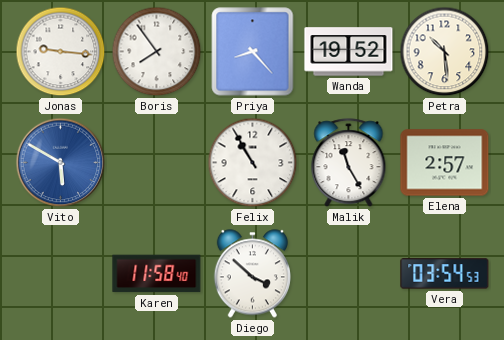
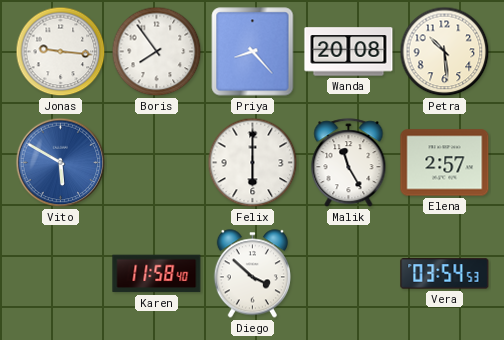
Wanda: 19:52 -> 20:08 (349, 52)
Felix: 10:55 -> 6:00 (253, 163)
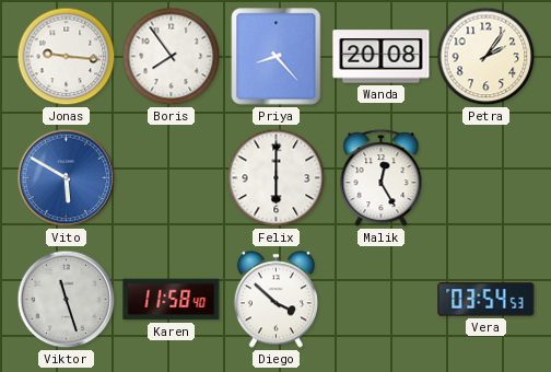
Petra: 10:29 -> 2:06 (486, 57)
Malik: 11:25 -> 12:25 (382, 178)
Elena: 2:57 -> none (445, 163)
Viktor: none -> 11:27 (67, 300)
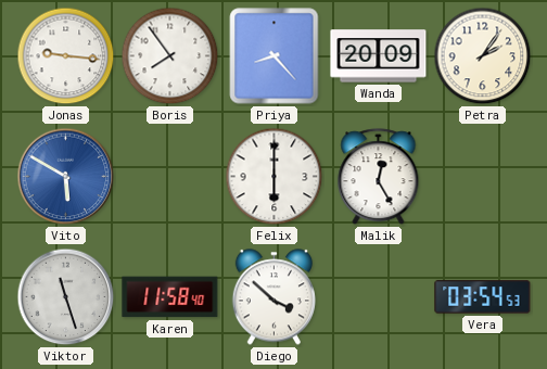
Wanda: 20:08 -> 20:09 (379, 56)
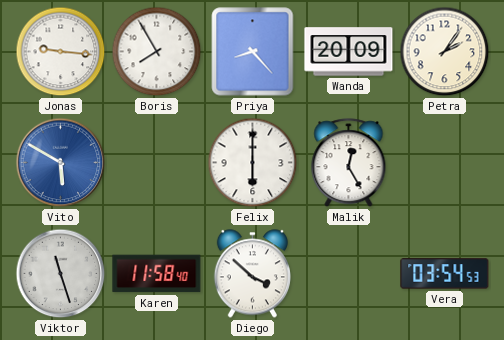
Boris: 7:54 -> 7:55 (157, 52)
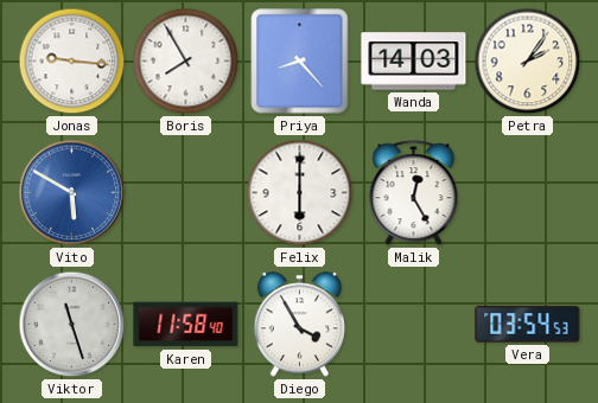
Wanda: 20:09 -> 14:03 (414, 62)
Diego: 3:52 -> 3:55 (299, 325)
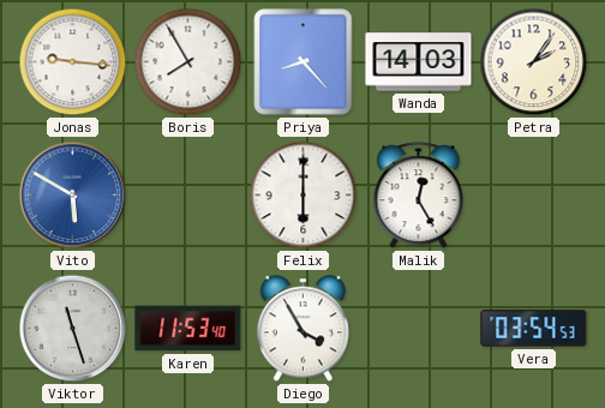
Karen: 11:58 -> 11:53 (188, 329)
